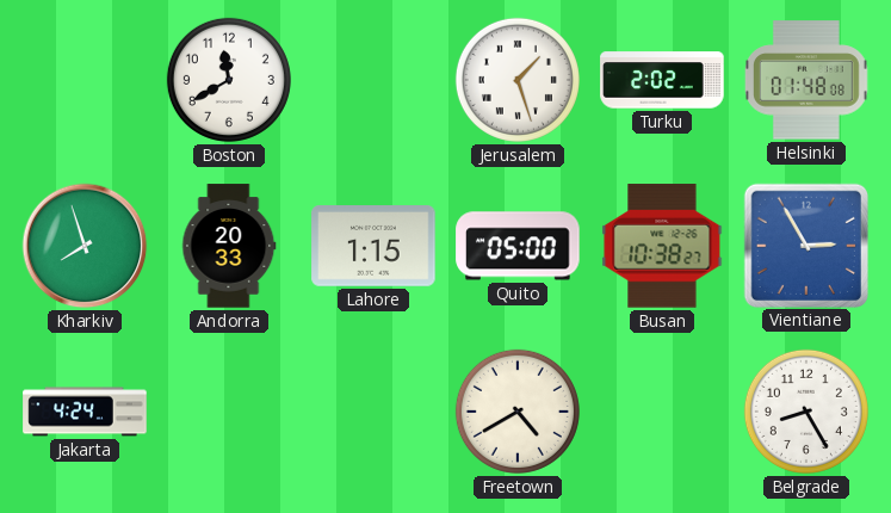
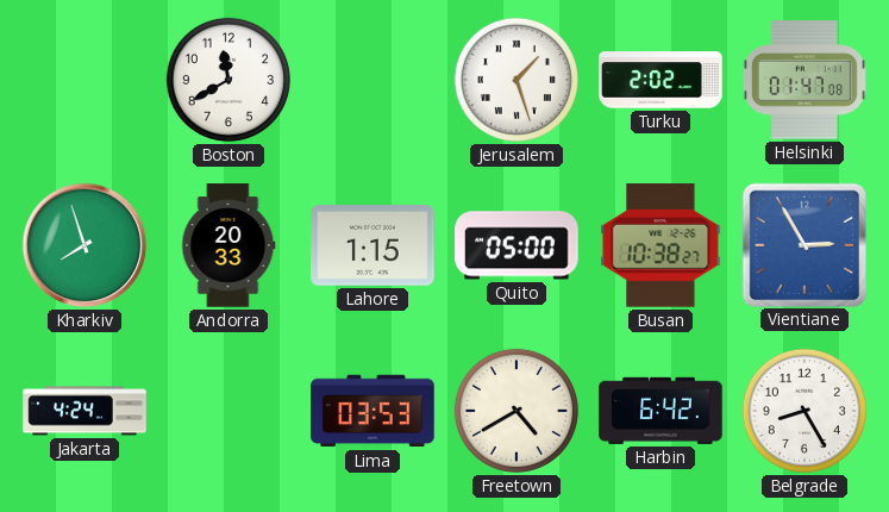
Helsinki: 01:48 -> 01:47 (805, 80)
Lima: none -> 03:53 (372, 411)
Harbin: none -> 6:42 (661, 411)
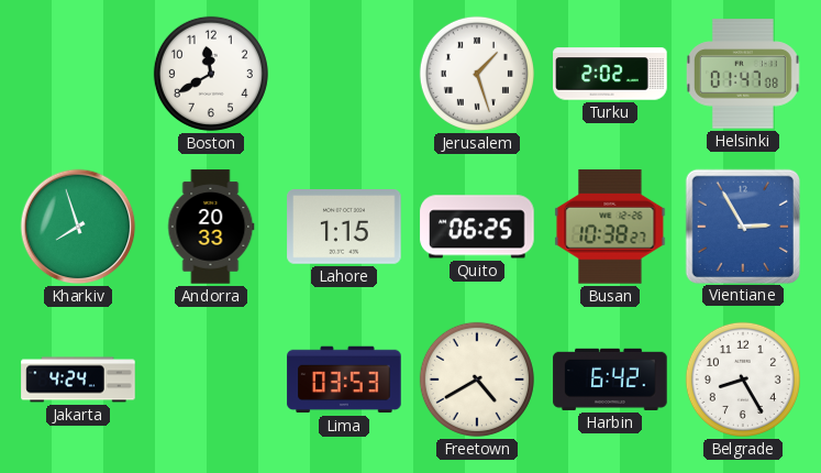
Quito: 05:00 -> 06:25 (477, 227)
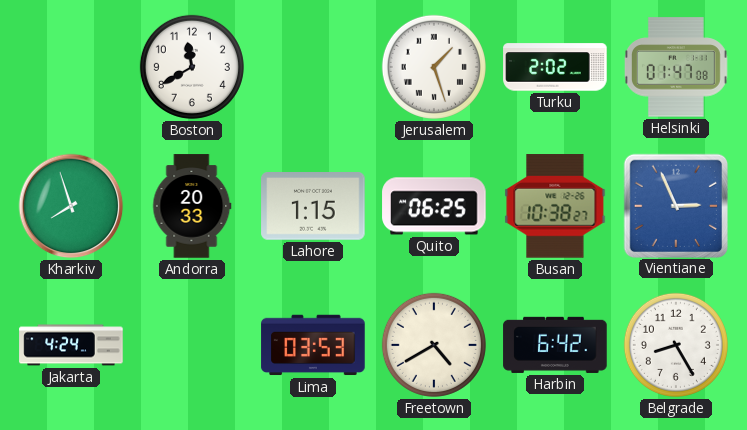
Vientiane: 2:55 -> 2:56 (675, 205)
